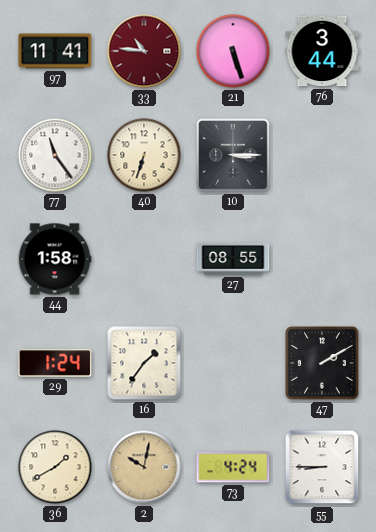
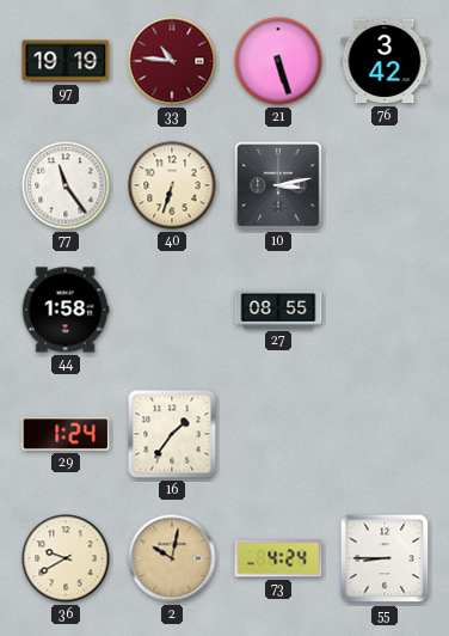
97: 11:41 -> 19:19 (66, 61)
76: 3:44 -> 3:42 (385, 61)
10: 3:15 -> 3:13 (279, 186)
47: 2:10 -> none (322, 363)
36: 1:40 -> 9:40 (66, 558)
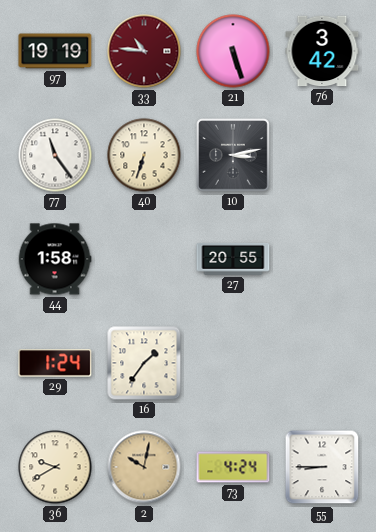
27: 08:55 -> 20:55 (233, 259)
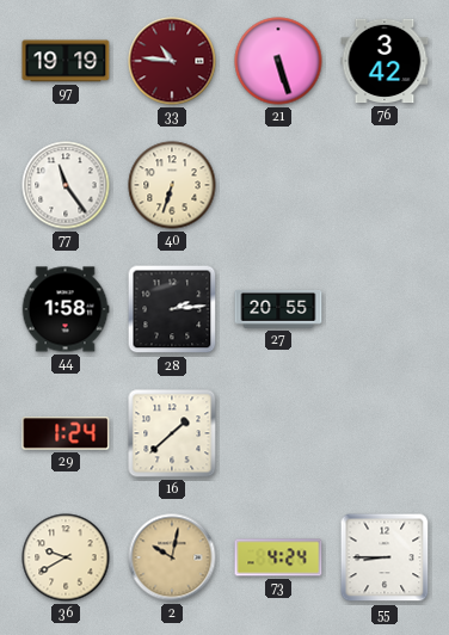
10: 3:13 -> none (234, 156)
28: none -> 2:14 (172, 309)
16: 1:36 -> 1:38 (172, 433)
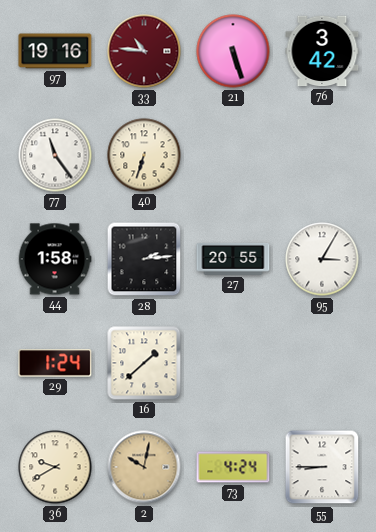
97: 19:19 -> 19:16 (55, 51)
95: none -> 3:05 (322, 259)
